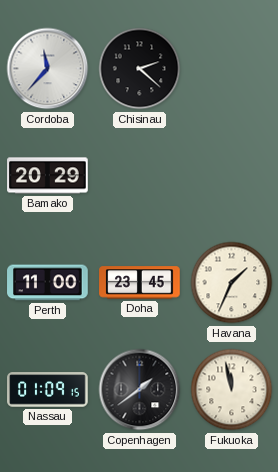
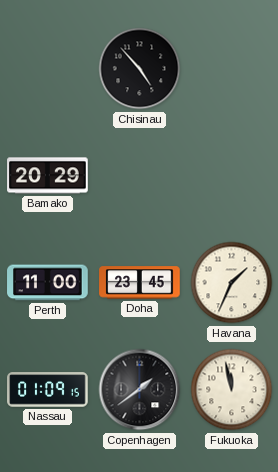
Cordoba: 11:37 -> none (48, 69)
Chisinau: 2:22 -> 4:53 (140, 69)
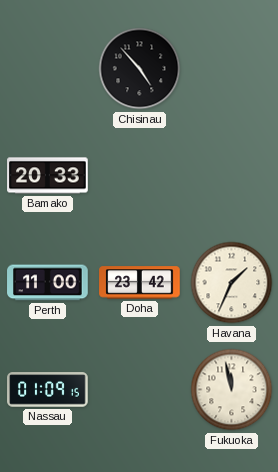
Bamako: 20:29 -> 20:33 (48, 176)
Doha: 23:45 -> 23:42 (140, 283)
Copenhagen: 1:39 -> none (140, 390)
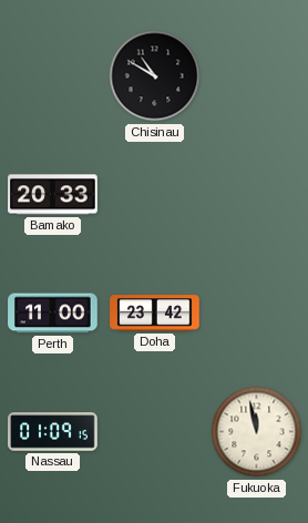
Chisinau: 4:53 -> 10:50 (155, 76)
Havana: 1:34 -> none (232, 283)
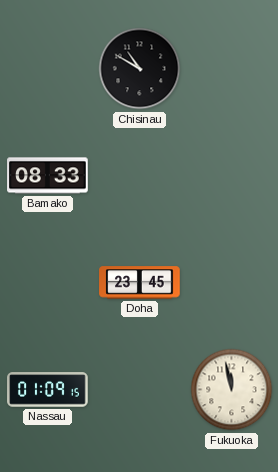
Bamako: 20:33 -> 08:33 (48, 176)
Perth: 11:00 -> none (53, 314)
Doha: 23:42 -> 23:45 (140, 283)
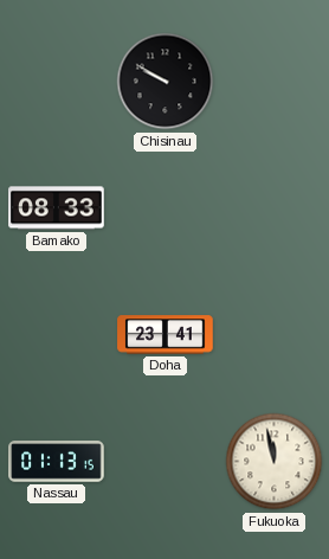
Chisinau: 10:50 -> 9:50 (166, 82)
Doha: 23:45 -> 23:41 (166, 335)
Nassau: 01:09 -> 01:13 (57, 462)
